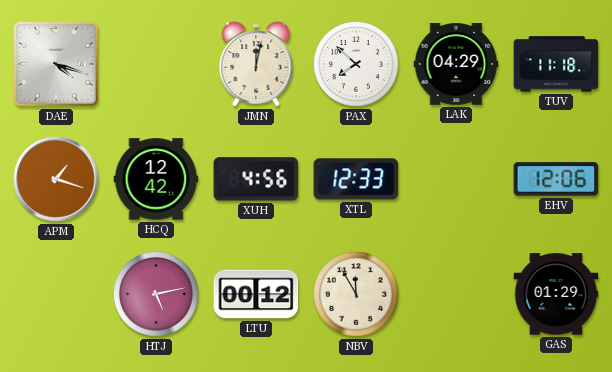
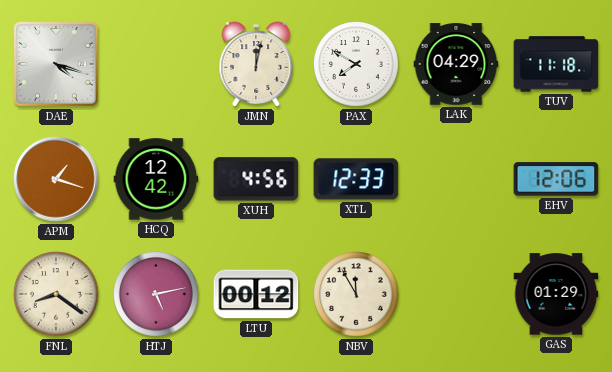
PAX: 7:52 -> 7:50 (356, 64)
FNL: none -> 8:21 (56, 294)
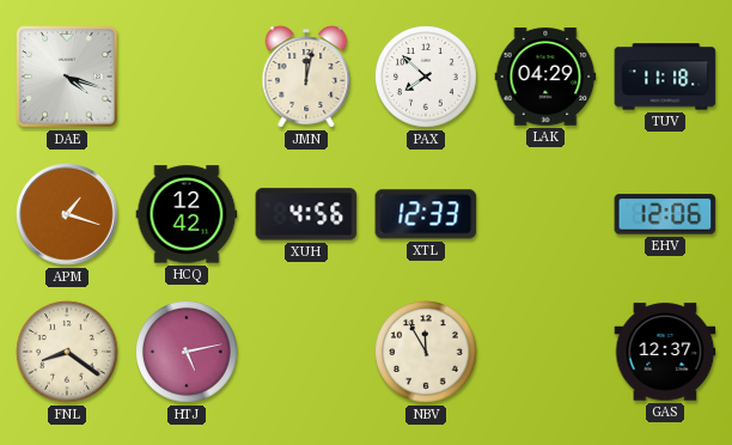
PAX: 7:50 -> 7:52 (426, 77)
LTU: 00:12 -> none (256, 294)
GAS: 01:29 -> 12:37 (665, 352)
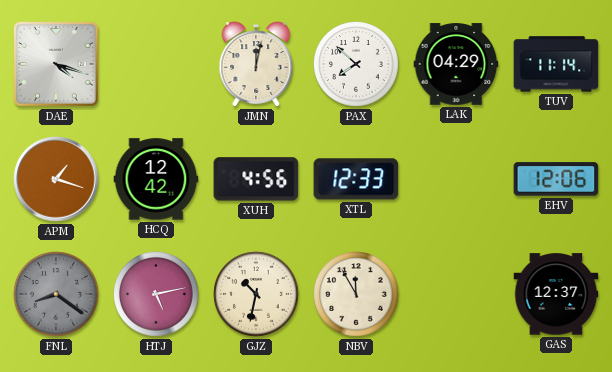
TUV: 11:18 -> 11:14 (556, 64)
FNL dial: cream -> grey (56, 294)
GJZ: none -> 10:32 (256, 294)
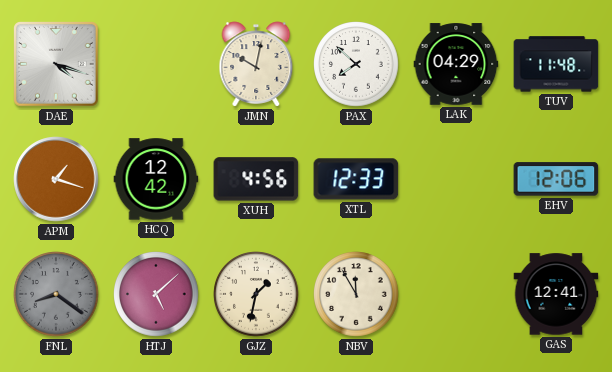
JMN: 12:02 -> 10:02 (256, 64)
TUV: 11:14 -> 11:48 (556, 64)
HTJ: 5:13 -> 5:08 (156, 294)
GJZ: 10:32 -> 1:32 (256, 294)
GAS: 12:37 -> 12:41 (556, 294)
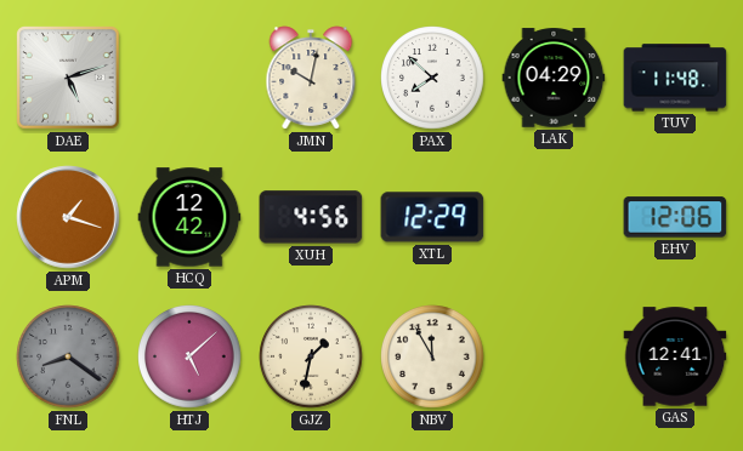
DAE: 4:18 -> 5:12 (69, 79)
XTL: 12:33 -> 12:29 (432, 217)
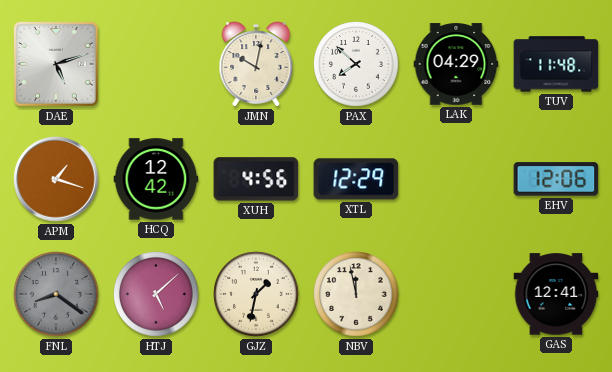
NBV: 11:55 -> 11:58 (356, 294)
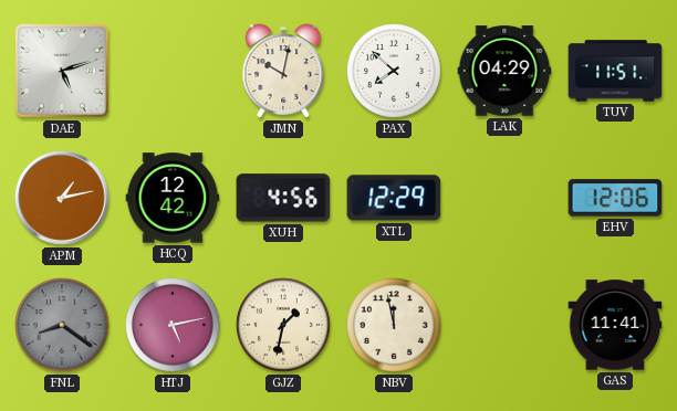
TUV: 11:48 -> 11:51 (615, 71)
APM: 1:18 -> 1:13 (62, 198)
HTJ: 5:08 -> 5:13 (173, 325)
GAS: 12:41 -> 11:41 (615, 325)
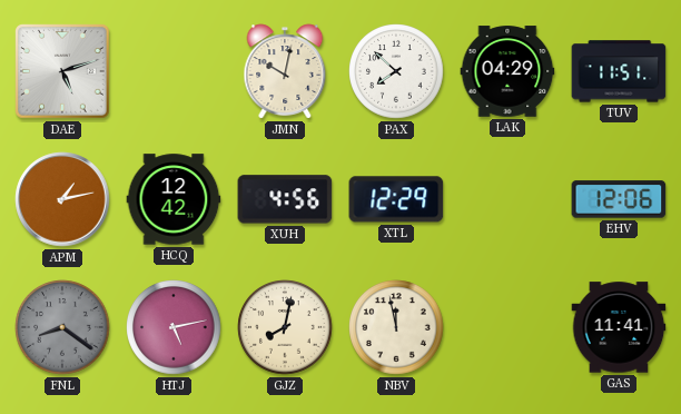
GJZ: 1:32 -> 8:02 (285, 327)
